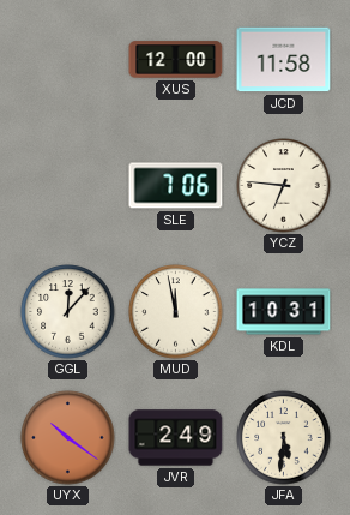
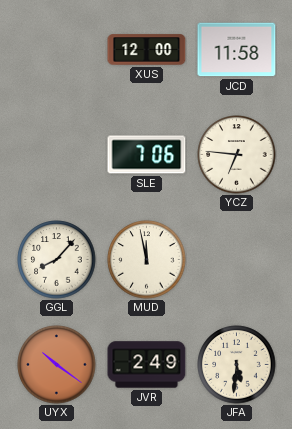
GGL: 12:07 -> 8:07 (57, 260)
KDL: 10:31 -> none (284, 312)
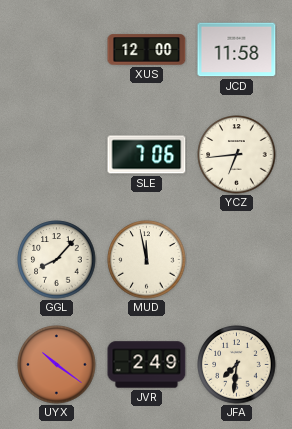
YCZ: 6:46 -> 6:44 (237, 155)
JFA: 5:31 -> 7:31 (237, 365)
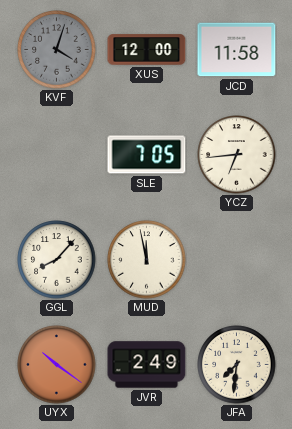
KVF: none -> 4:03 (57, 50)
SLE: 7:06 -> 7:05 (147, 155)
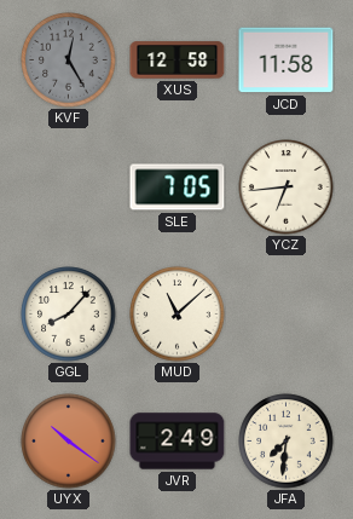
KVF: 4:03 -> 12:25 (69, 60)
XUS: 12:00 -> 12:58 (178, 60)
MUD: 11:58 -> 11:08 (178, 315)
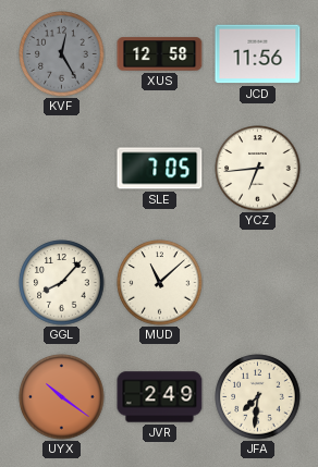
JCD: 11:58 -> 11:56 (258, 54)
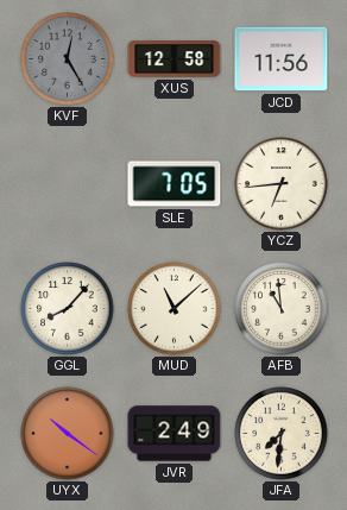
AFB: none -> 10:59 (282, 309)
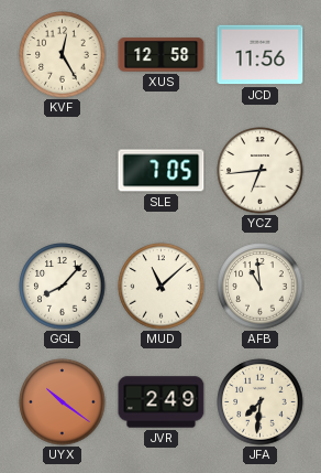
KVF dial: grey -> cream (63, 55)
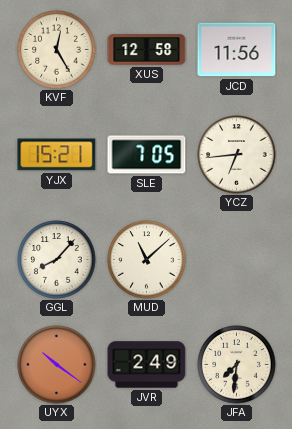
YJX: none -> 15:21 (57, 155)
AFB: 10:59 -> none (261, 287)
